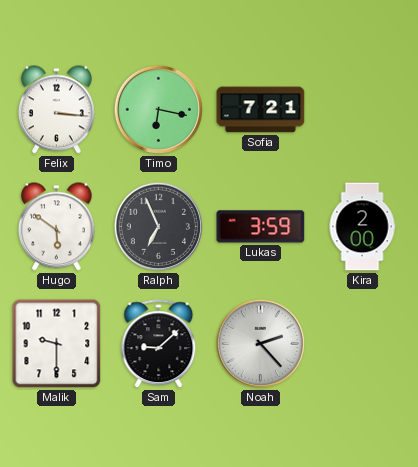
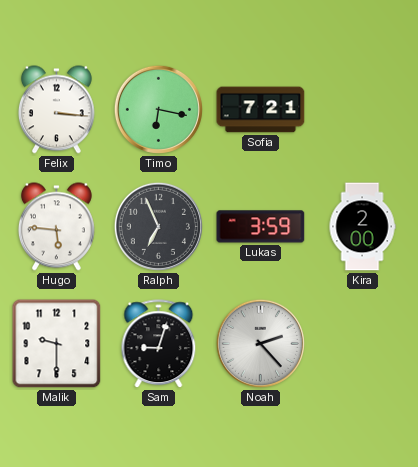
Hugo: 5:51 -> 5:46 (56, 227)
Sam: 9:08 -> 9:03 (159, 344)
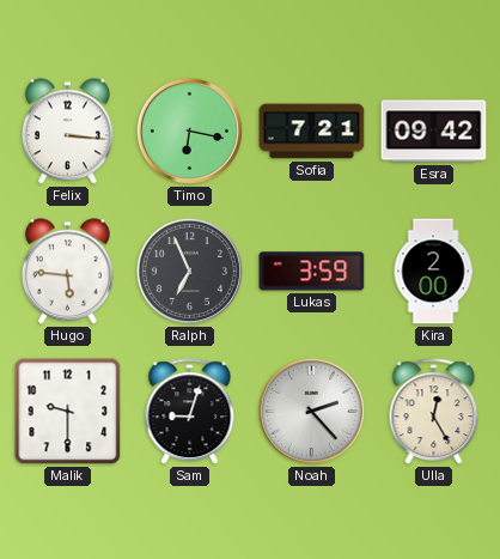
Esra: none -> 09:42 (434, 132)
Ulla: none -> 12:25 (434, 412)
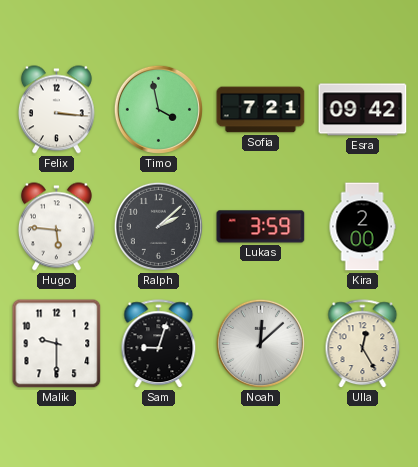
Timo: 6:17 -> 3:58 (158, 109)
Ralph: 6:56 -> 2:08 (158, 226)
Noah: 2:23 -> 12:08 (260, 343)
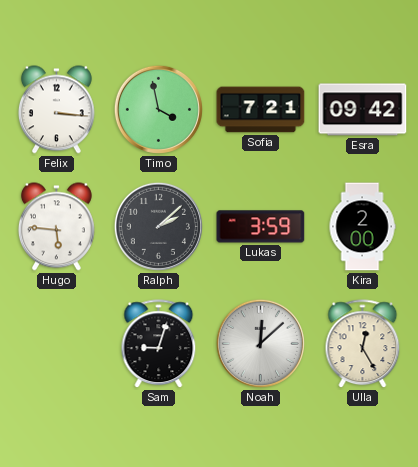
Malik: 9:30 -> none (57, 344)
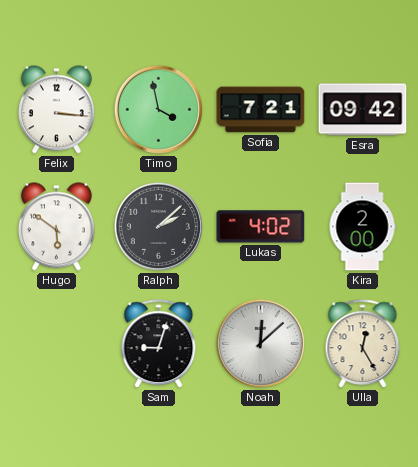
Hugo: 5:46 -> 5:51 (56, 227)
Lukas: 3:59 -> 4:02 (261, 227)
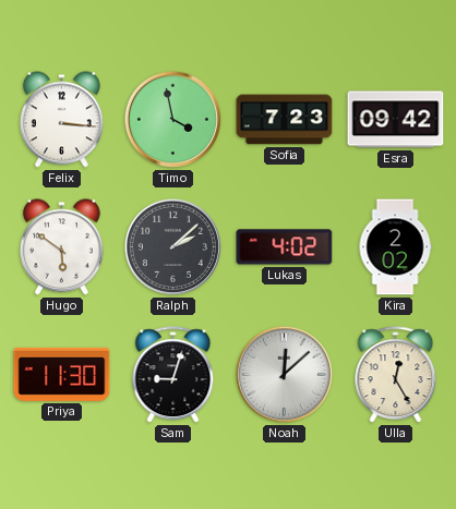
Sofia: 7:21 -> 7:23 (285, 120)
Kira: 2:00 -> 2:02 (395, 247)
Priya: none -> 11:30 (62, 374)
